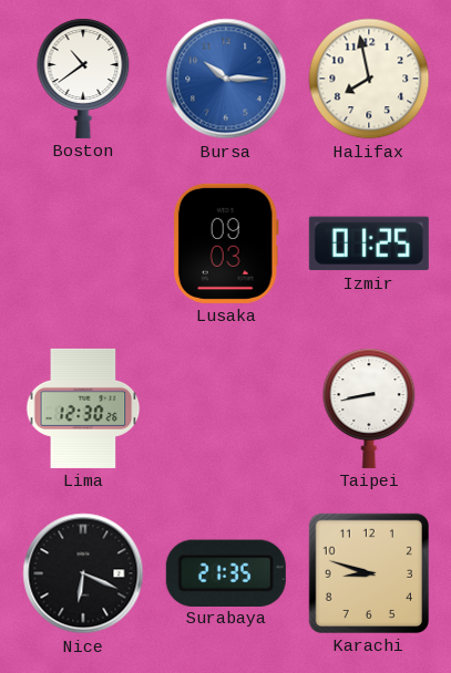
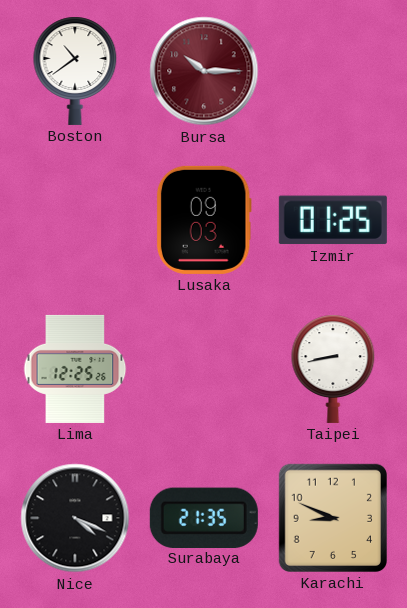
Bursa dial: blue -> burgundy (204, 71)
Halifax: 7:58 -> none (369, 79)
Lima: 12:30 -> 12:25 (75, 369)
Nice: 6:19 -> 4:19 (75, 518)
Karachi: 8:48 -> 8:49 (333, 518)
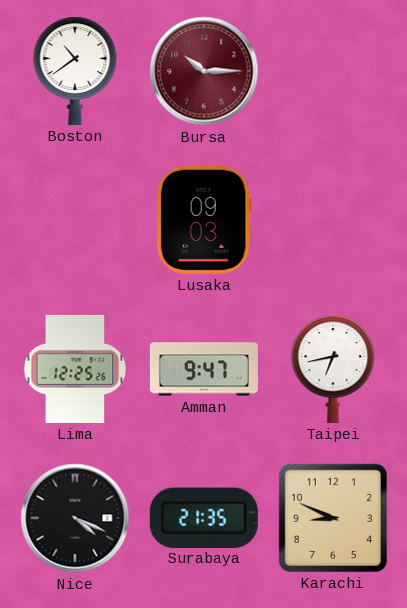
Izmir: 01:25 -> none (333, 220)
Amman: none -> 9:47 (204, 369)
Taipei: 8:43 -> 6:43 (333, 369)
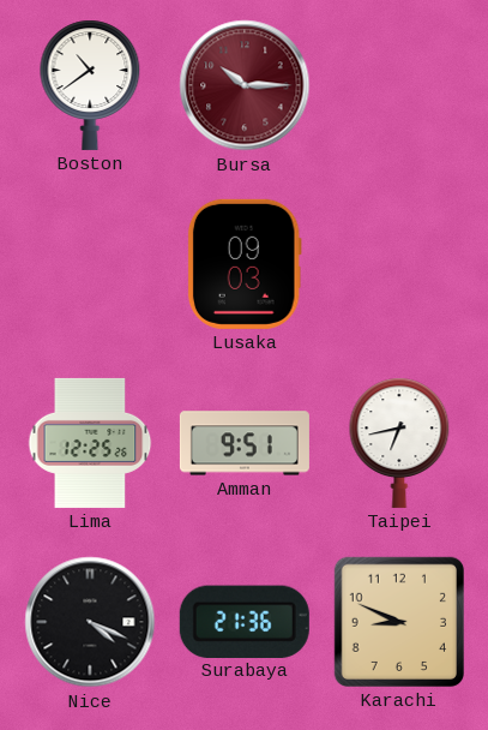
Amman: 9:47 -> 9:51 (245, 443)
Surabaya: 21:35 -> 21:36 (245, 621)
